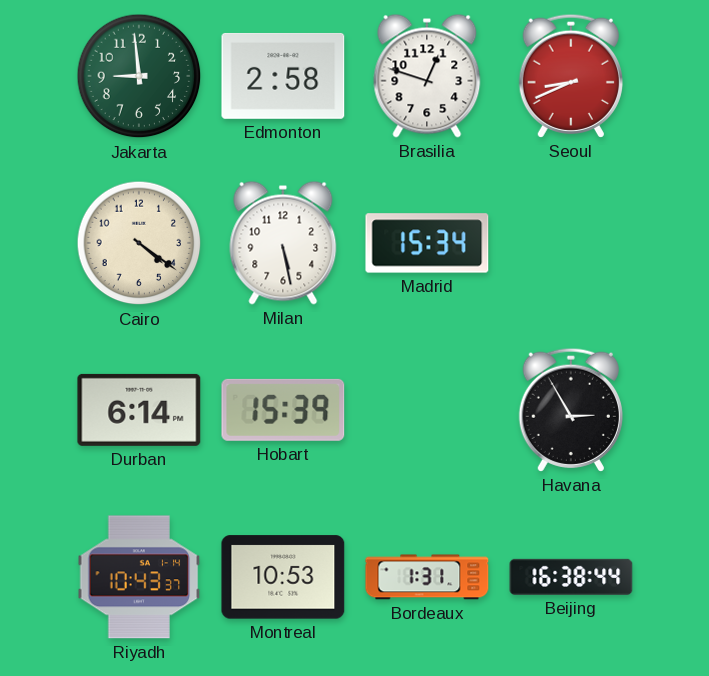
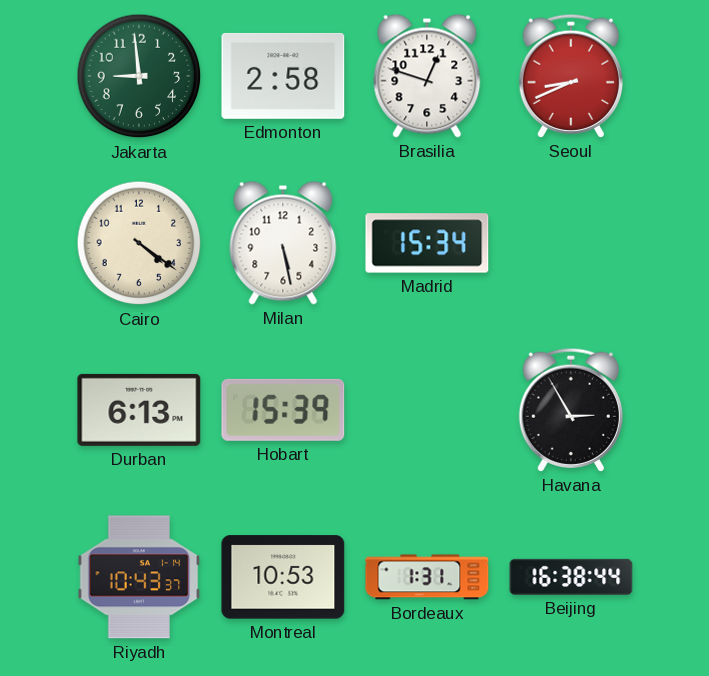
Durban: 6:14 -> 6:13 (139, 410)
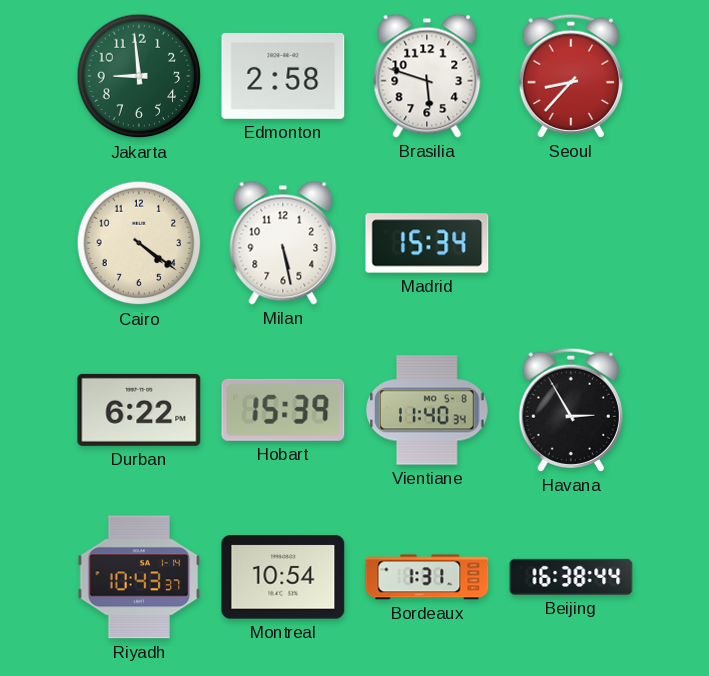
Brasilia: 12:48 -> 5:48 (427, 76)
Seoul: 8:41 -> 8:37 (571, 76)
Durban: 6:13 -> 6:22 (139, 410)
Vientiane: none -> 11:40 (428, 410)
Montreal: 10:53 -> 10:54 (283, 577)
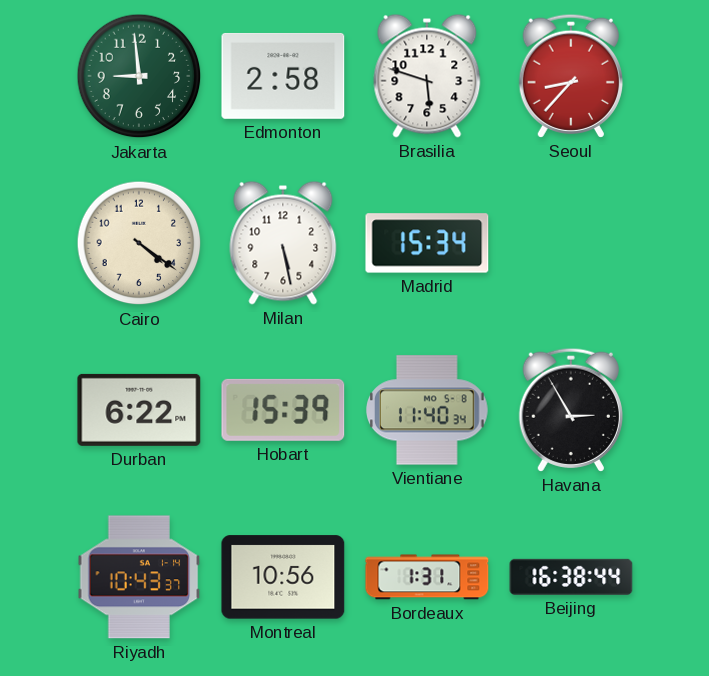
Montreal: 10:54 -> 10:56 (283, 577)
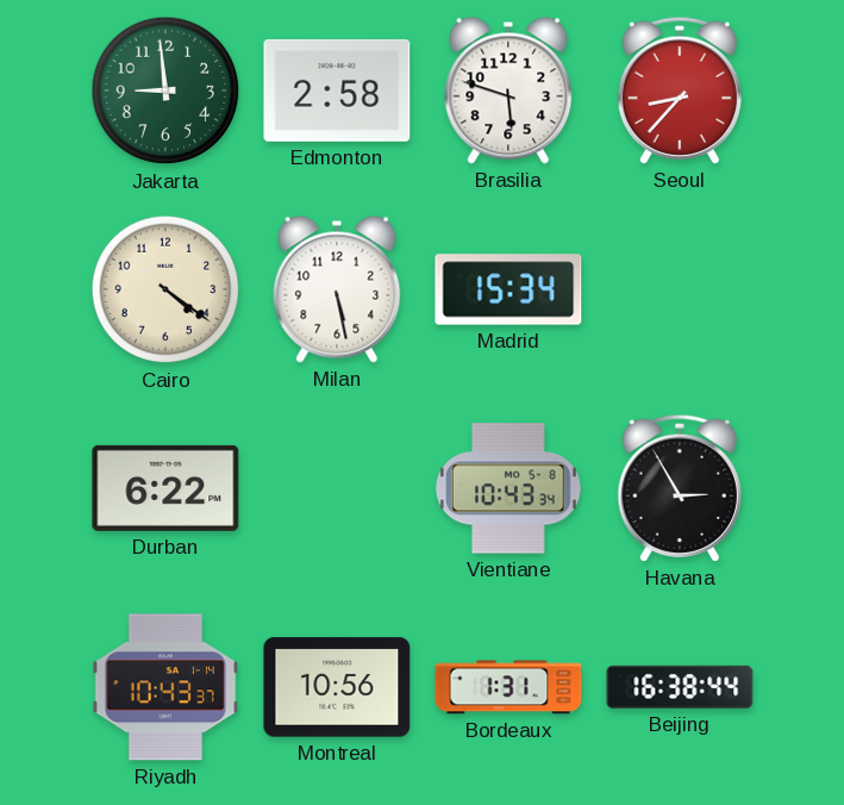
Hobart: 15:39 -> none (283, 410)
Vientiane: 11:40 -> 10:43 (509, 488)
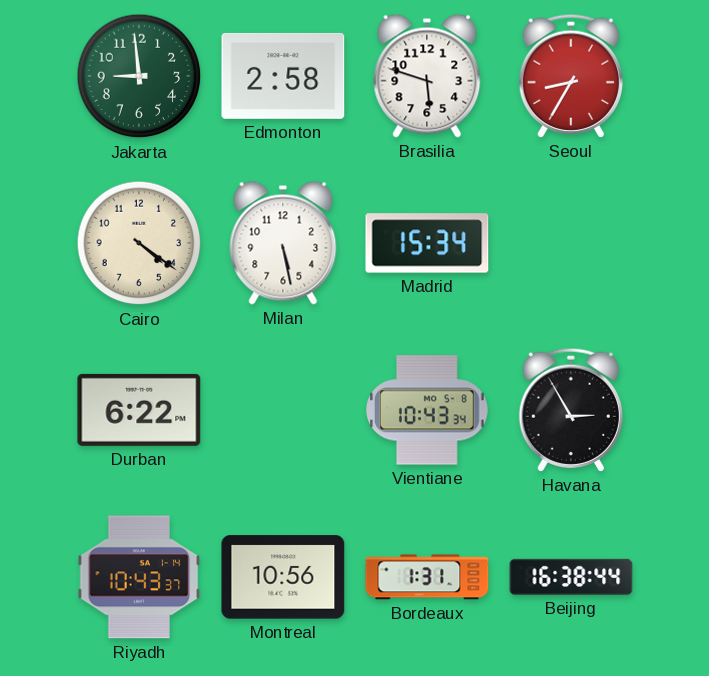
Seoul: 8:37 -> 8:35 (571, 76)
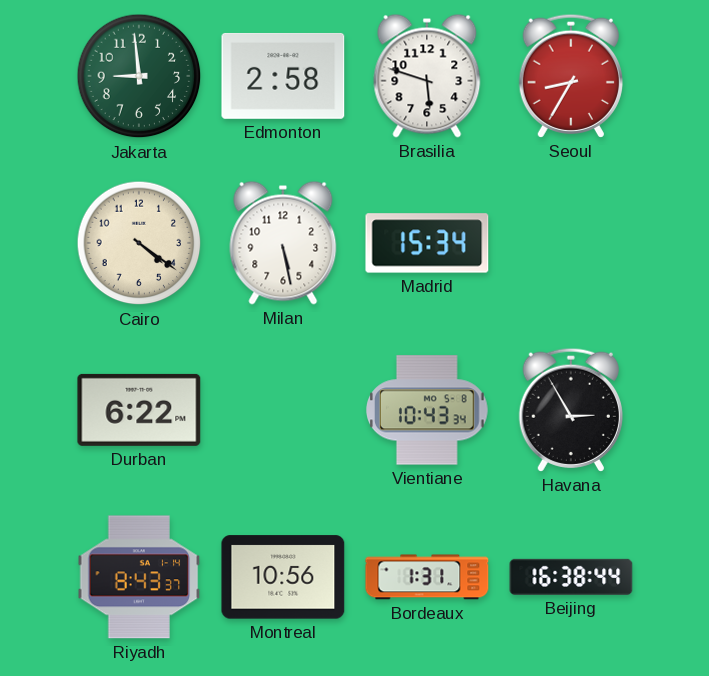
Riyadh: 10:43 -> 8:43 (139, 577)
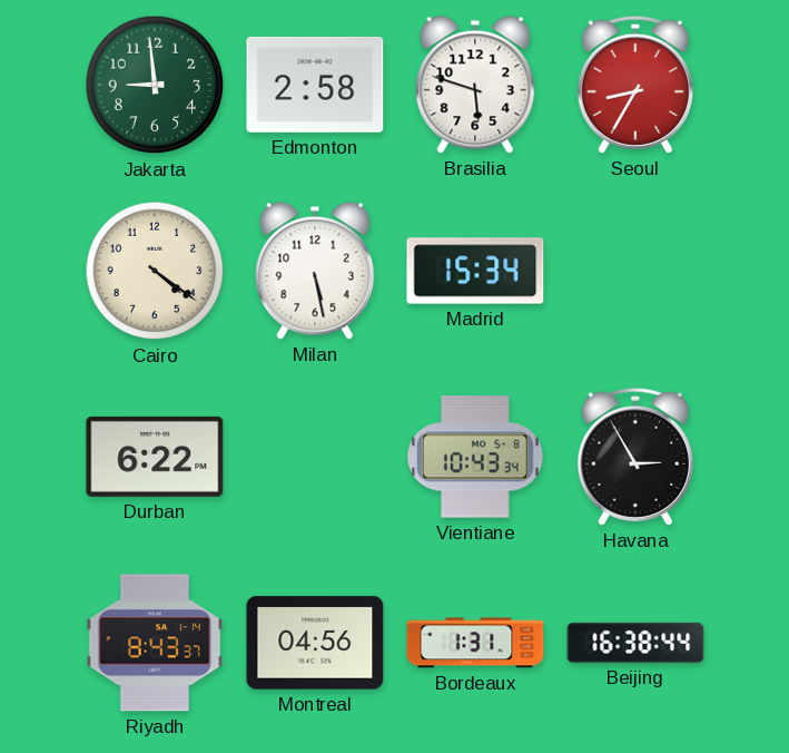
Montreal: 10:56 -> 04:56 (315, 643)
